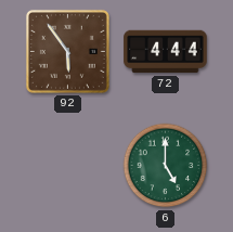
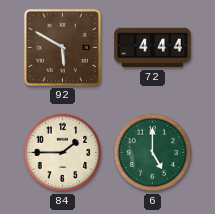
92: 5:54 -> 5:50 (62, 47)
84: none -> 1:45 (63, 153)
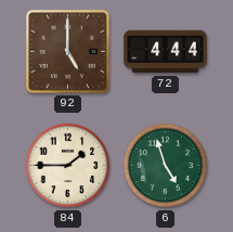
92: 5:50 -> 5:00 (67, 51)
6: 5:00 -> 4:57 (166, 166)
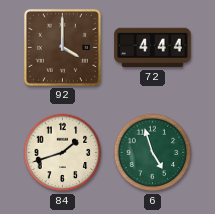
92: 5:00 -> 4:00 (62, 47)
84: 1:45 -> 1:42 (63, 153)
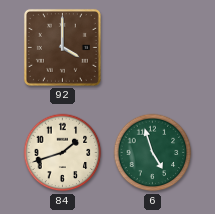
72: 4:44 -> none (153, 48)
